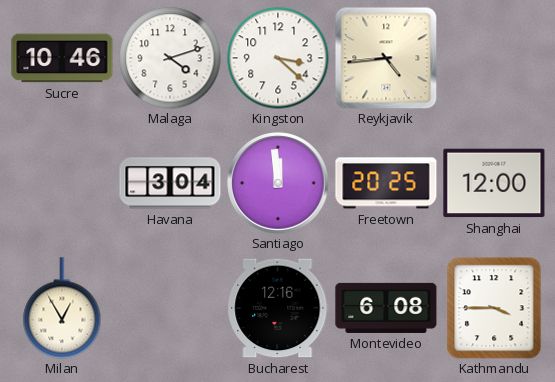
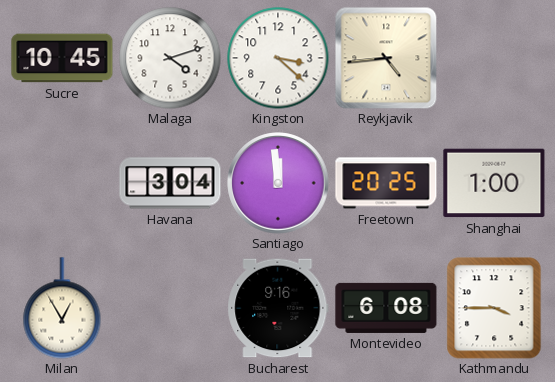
Sucre: 10:46 -> 10:45 (62, 58)
Shanghai: 12:00 -> 1:00 (494, 183)
Bucharest: 12:16 -> 9:16 (278, 308)
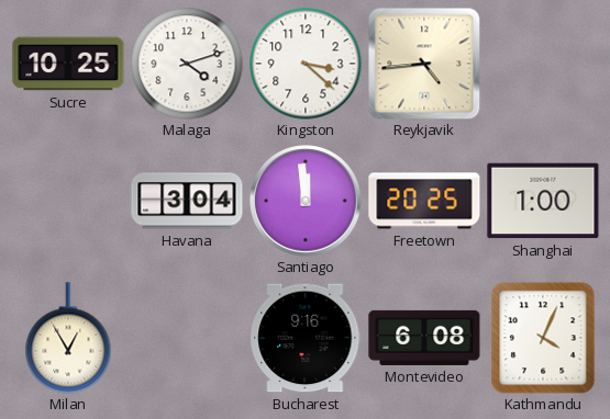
Sucre: 10:45 -> 10:25 (68, 64)
Kathmandu: 3:45 -> 4:04 (543, 338)
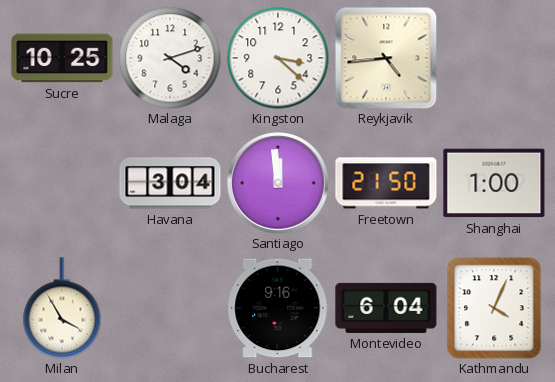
Freetown: 20:25 -> 21:50 (386, 183)
Milan: 12:55 -> 3:55 (62, 308)
Montevideo: 6:08 -> 6:04 (386, 308)
